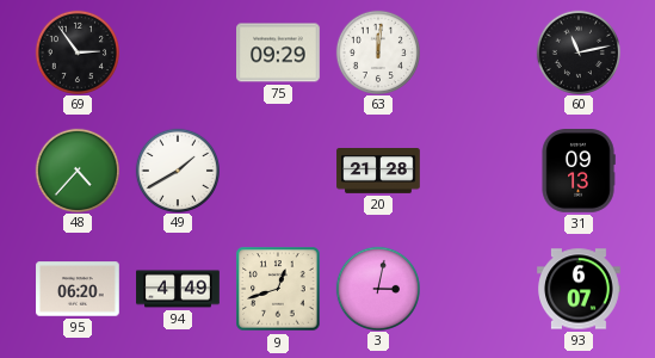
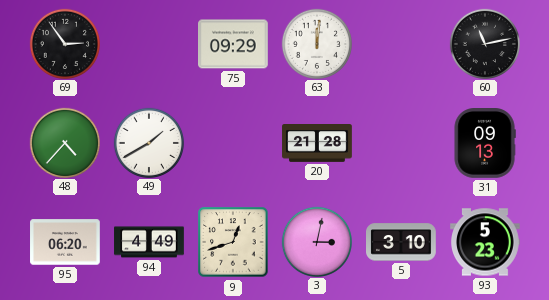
5: none -> 3:10 (402, 242)
93: 6:07 -> 5:23 (485, 242)
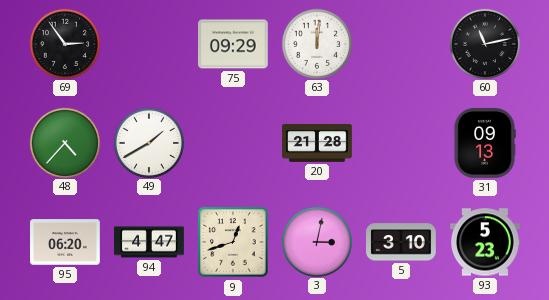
94: 4:49 -> 4:47 (149, 242)
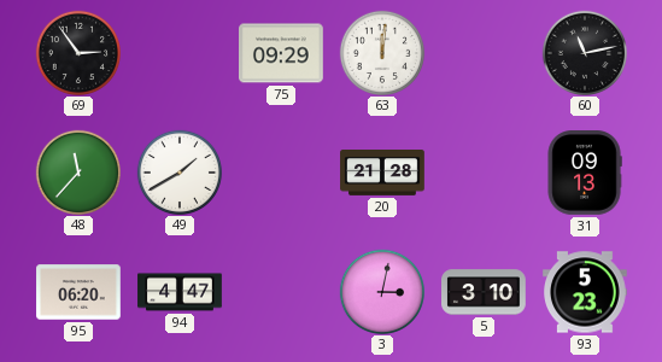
48: 4:37 -> 11:37 (77, 171)
9: 12:42 -> none (233, 242)
